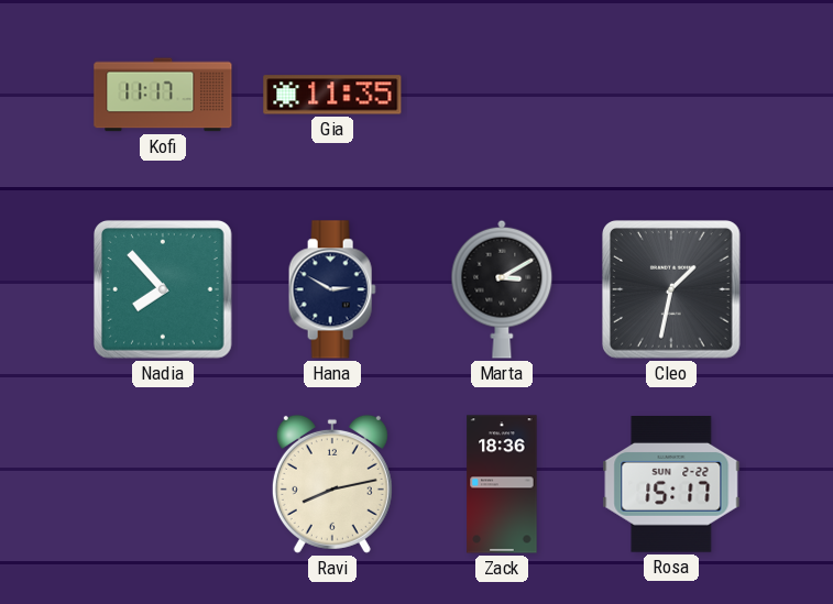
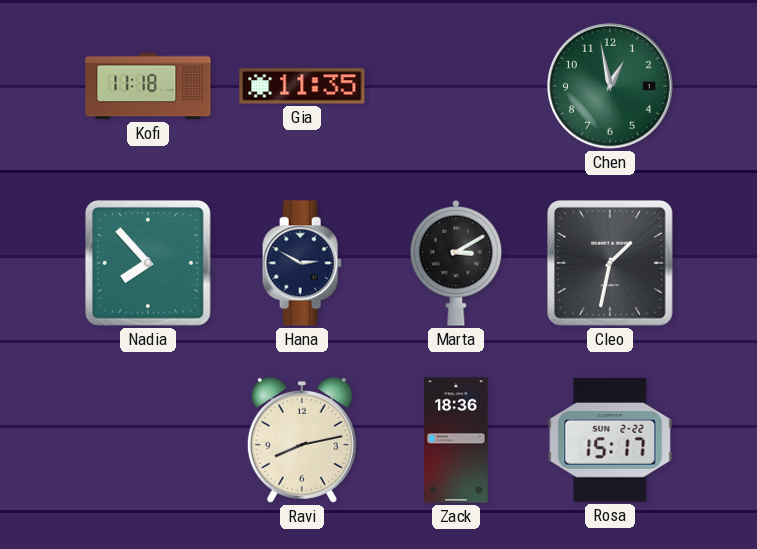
Kofi: 11:17 -> 11:18 (148, 86)
Chen: none -> 12:58 (610, 86)
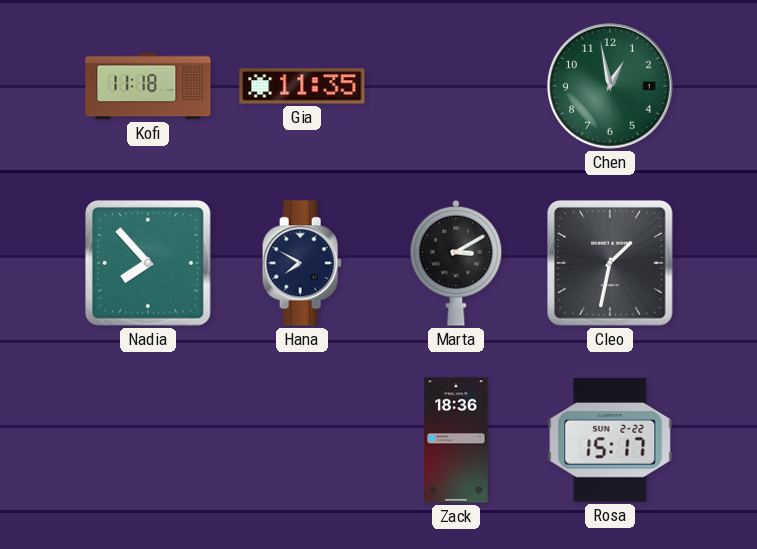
Hana: 2:50 -> 7:50 (302, 263)
Ravi: 8:13 -> none (302, 440)
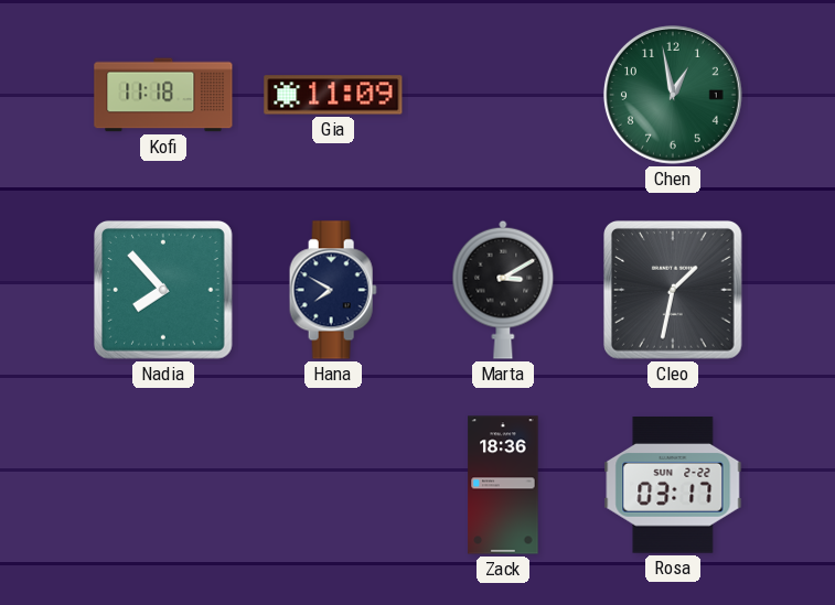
Gia: 11:35 -> 11:09 (333, 95)
Rosa: 15:17 -> 03:17 (673, 485)
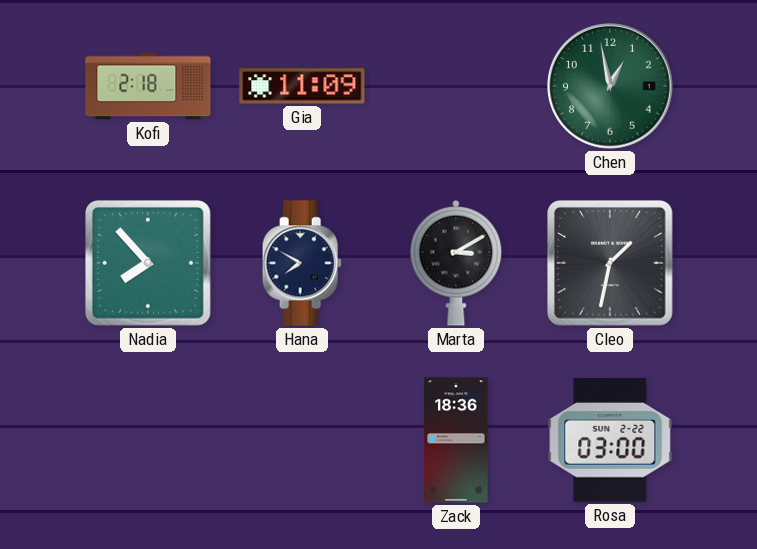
Kofi: 11:18 -> 2:18 (148, 86)
Rosa: 03:17 -> 03:00 (610, 440)
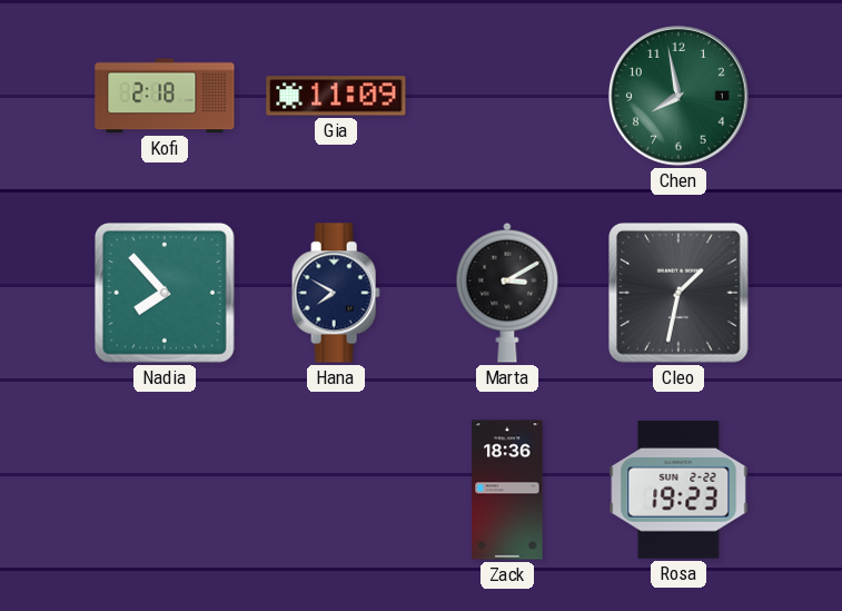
Chen: 12:58 -> 7:58 (678, 96)
Rosa: 03:00 -> 19:23 (678, 490)
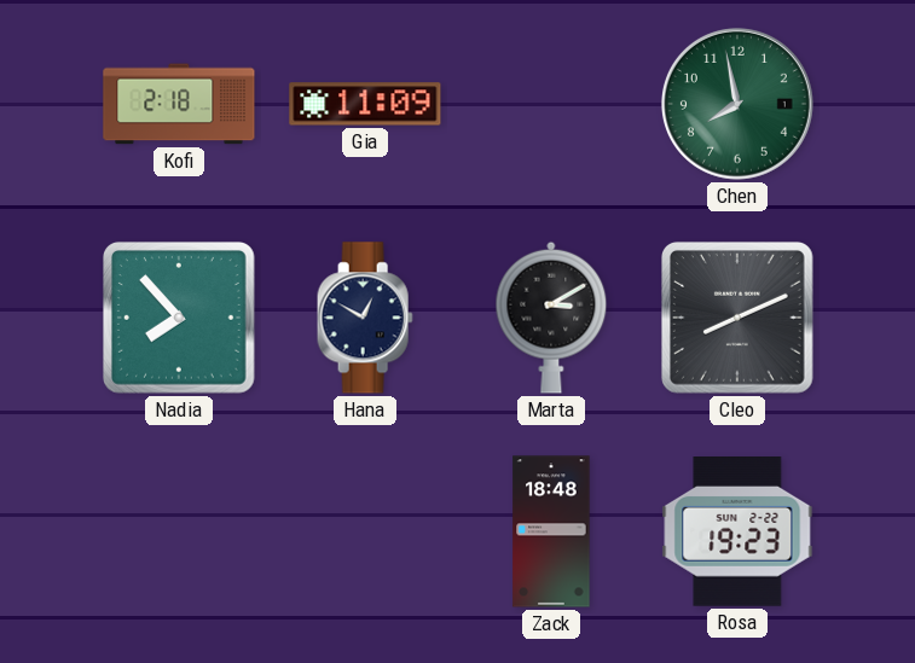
Hana: 7:50 -> 12:50 (365, 318)
Cleo: 1:32 -> 8:11 (739, 319)
Zack: 18:36 -> 18:48 (551, 531)
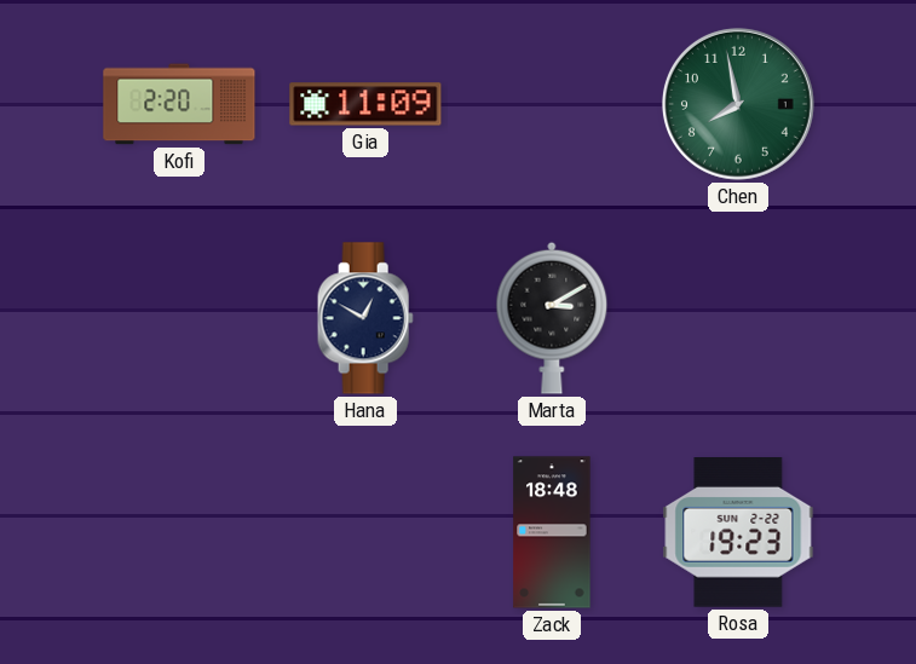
Kofi: 2:18 -> 2:20 (179, 104)
Nadia: 7:53 -> none (180, 319)
Cleo: 8:11 -> none (739, 319)
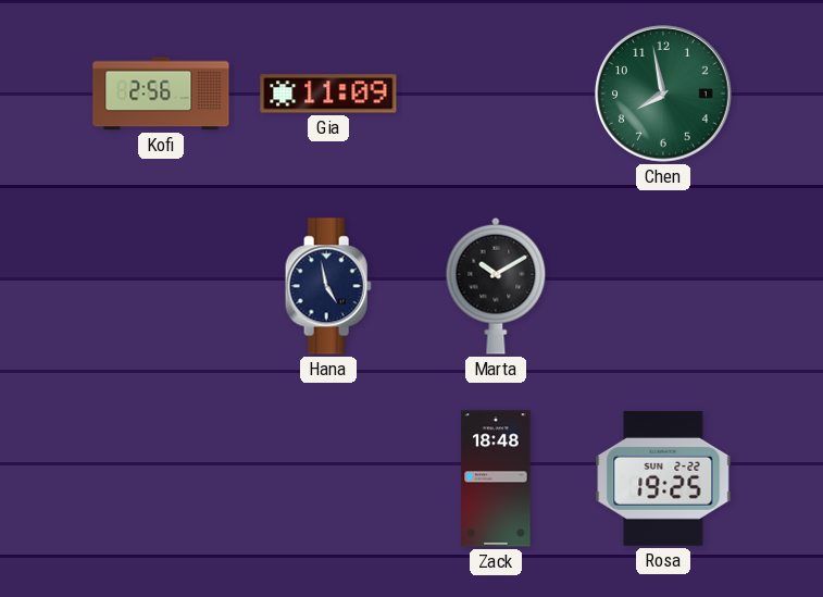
Kofi: 2:20 -> 2:56 (161, 94)
Hana: 12:50 -> 4:58 (328, 286)
Marta: 3:10 -> 10:10 (496, 286)
Rosa: 19:23 -> 19:25 (663, 478)
